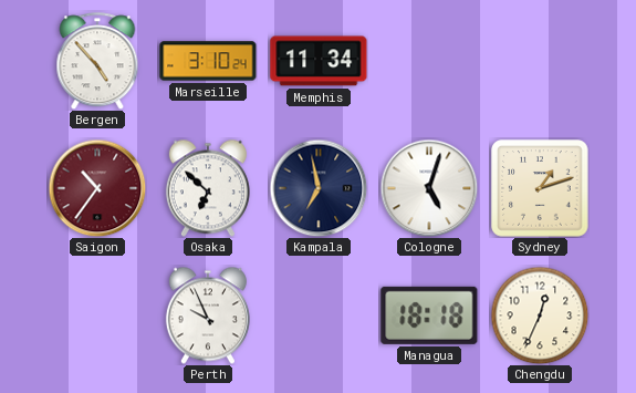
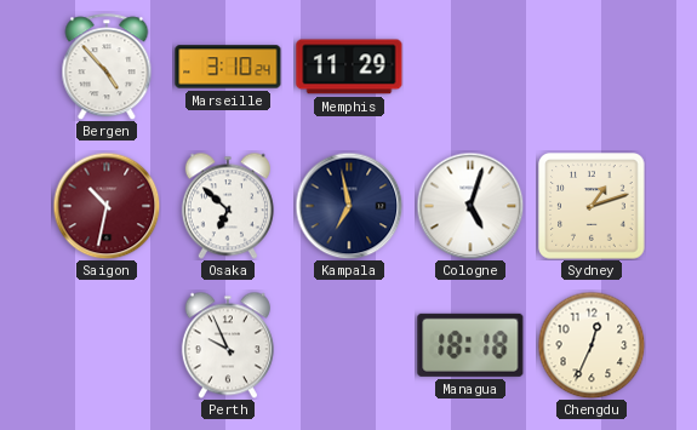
Memphis: 11:34 -> 11:29 (349, 67)
Saigon: 10:36 -> 10:32 (107, 206)
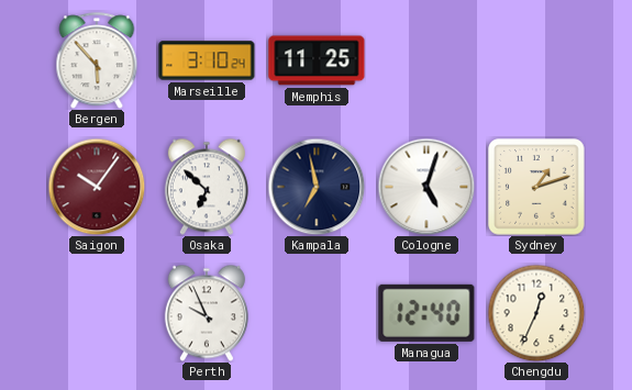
Bergen: 4:53 -> 5:53 (97, 60)
Memphis: 11:29 -> 11:25 (317, 60)
Saigon: 10:32 -> 10:06 (97, 187)
Managua: 18:18 -> 12:40 (426, 313)
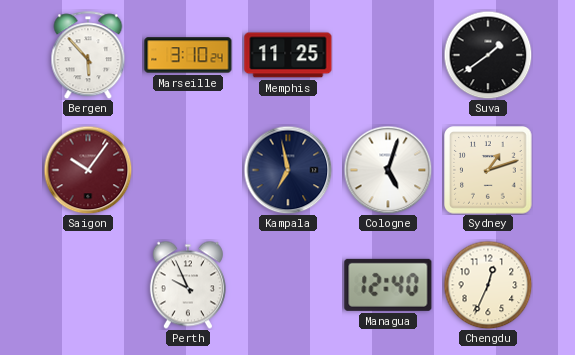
Suva: none -> 1:39 (488, 55)
Osaka: 6:52 -> none (207, 187)
